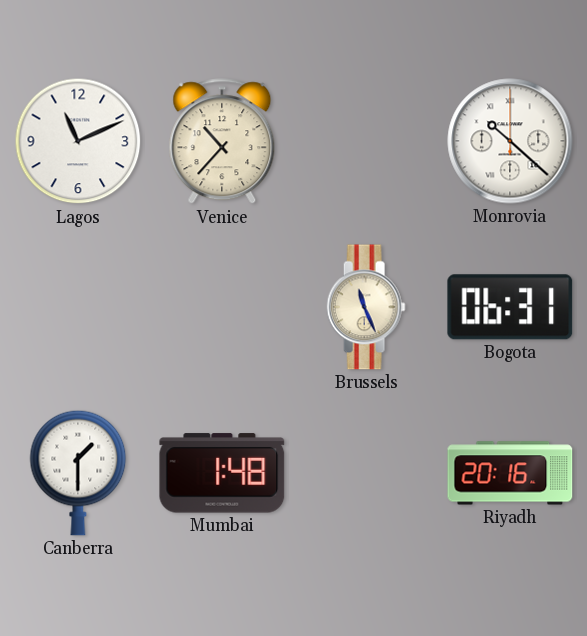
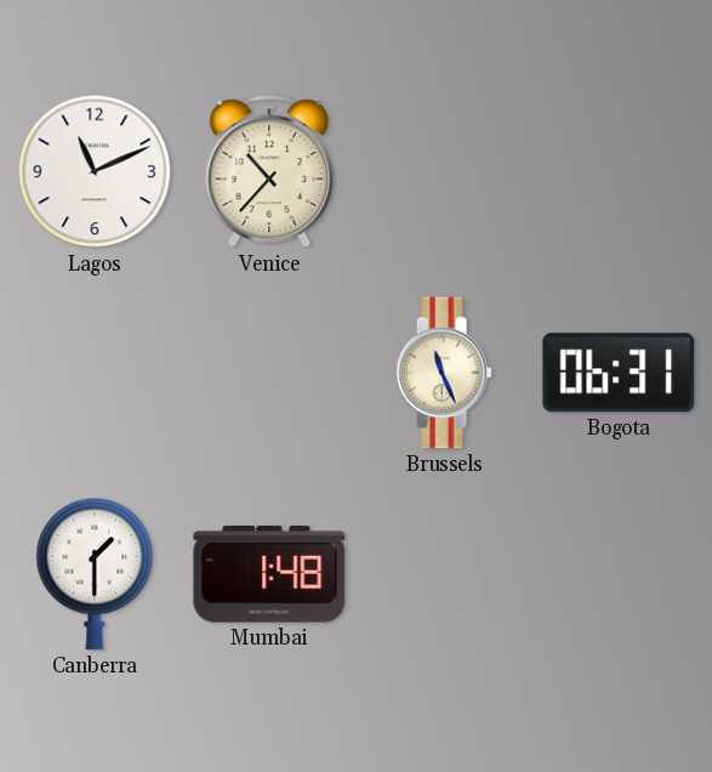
Monrovia: 10:22 -> none (510, 141)
Riyadh: 20:16 -> none (510, 473)
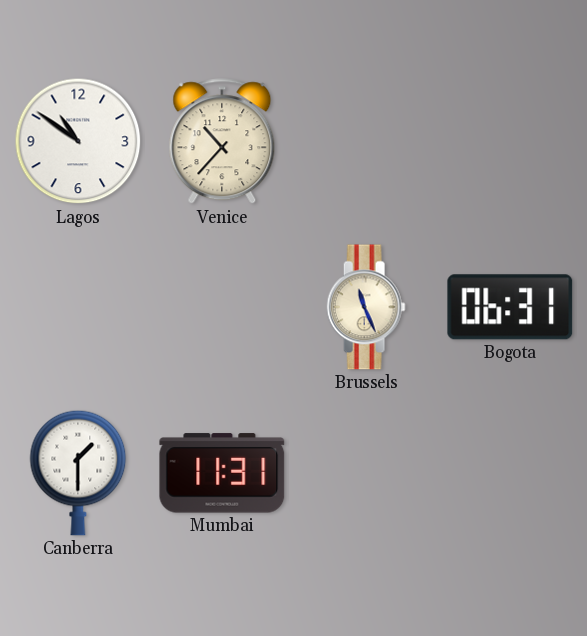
Lagos: 11:11 -> 10:51 (78, 141)
Mumbai: 1:48 -> 11:31 (222, 473)
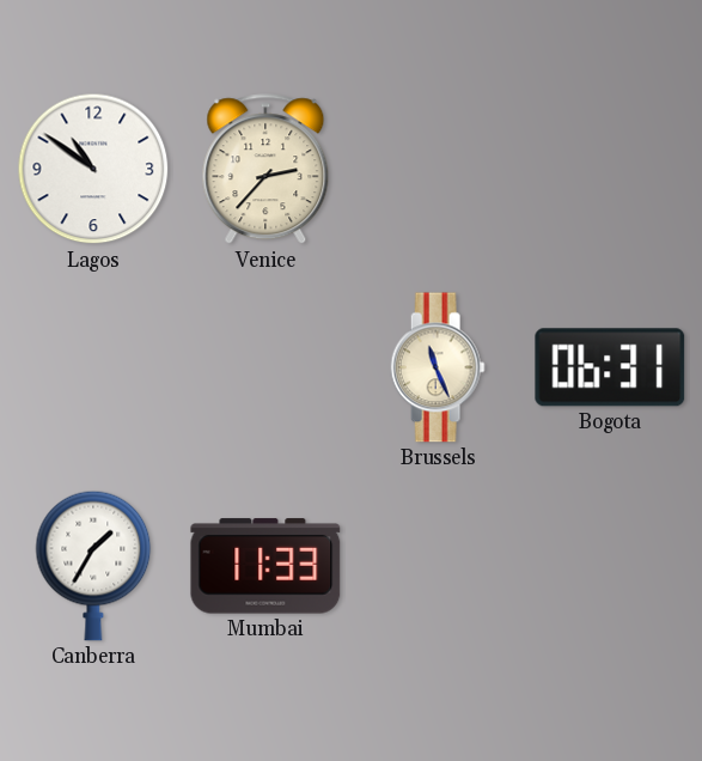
Venice: 10:37 -> 2:37 (265, 170)
Canberra: 1:30 -> 1:35 (93, 566)
Mumbai: 11:31 -> 11:33 (265, 566)
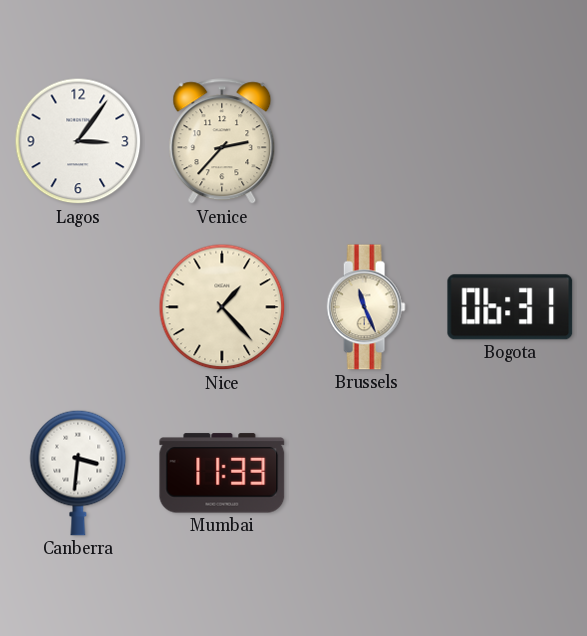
Lagos: 10:51 -> 3:06 (78, 141)
Nice: none -> 1:23 (222, 307)
Canberra: 1:35 -> 3:31 (78, 473)
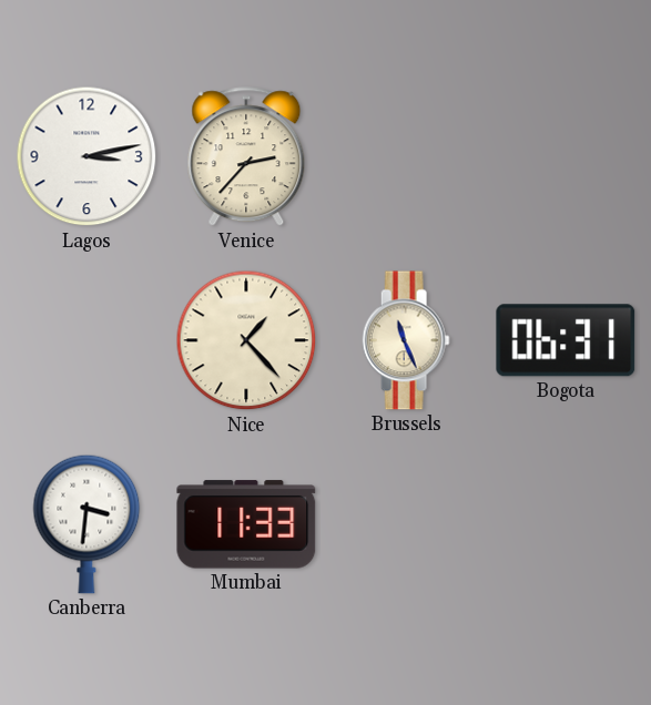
Lagos: 3:06 -> 3:13 (87, 156)
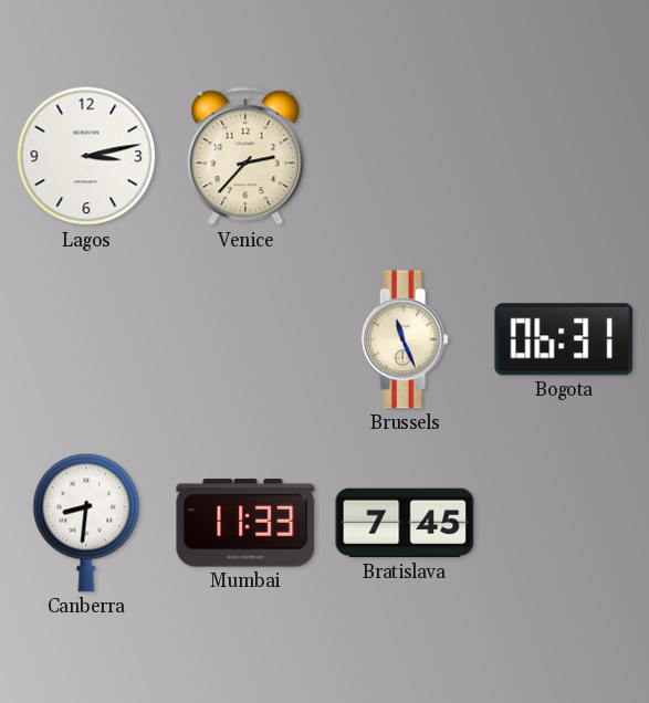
Nice: 1:23 -> none (246, 340)
Canberra: 3:31 -> 8:31 (86, 523)
Bratislava: none -> 7:45 (405, 523)
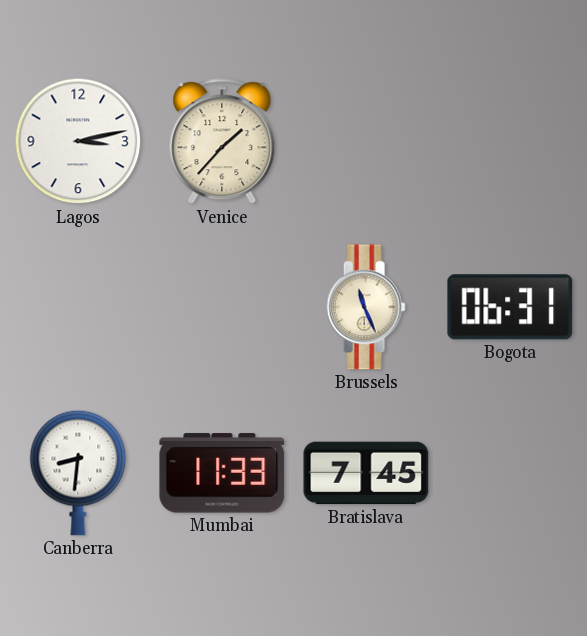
Venice: 2:37 -> 1:37 (222, 142)
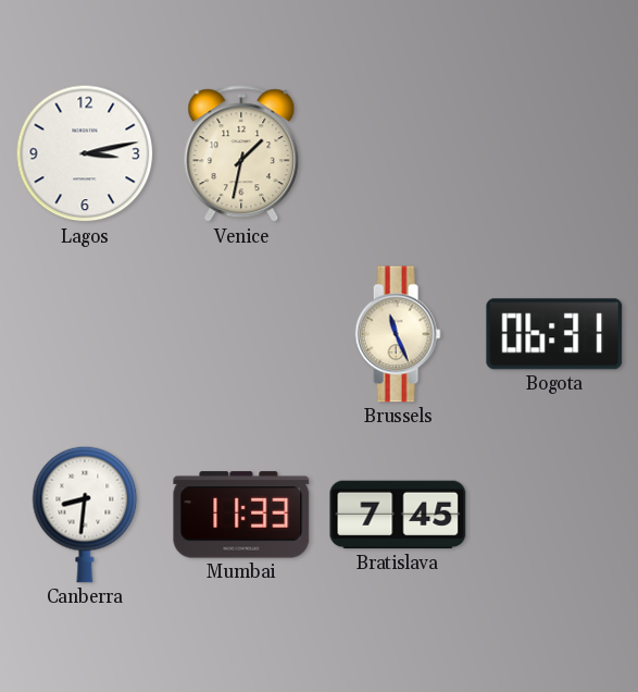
Venice: 1:37 -> 1:32 (241, 155)
